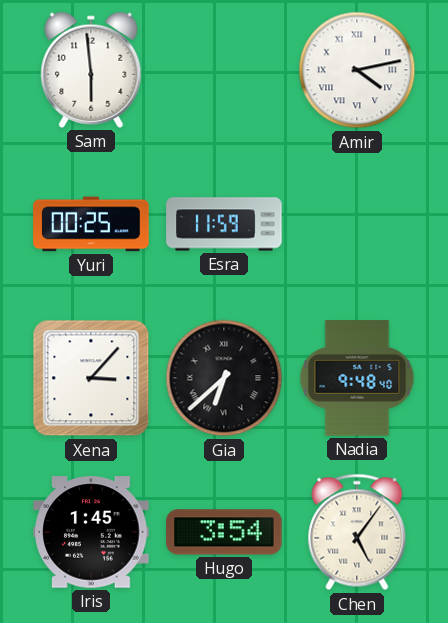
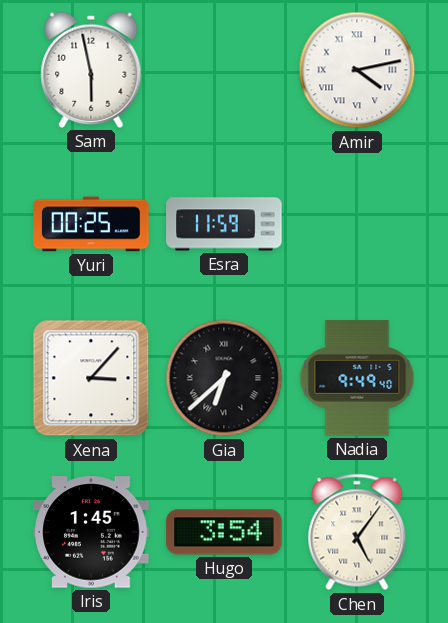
Sam: 5:59 -> 5:58 (91, 70)
Nadia: 9:48 -> 9:49 (357, 378)
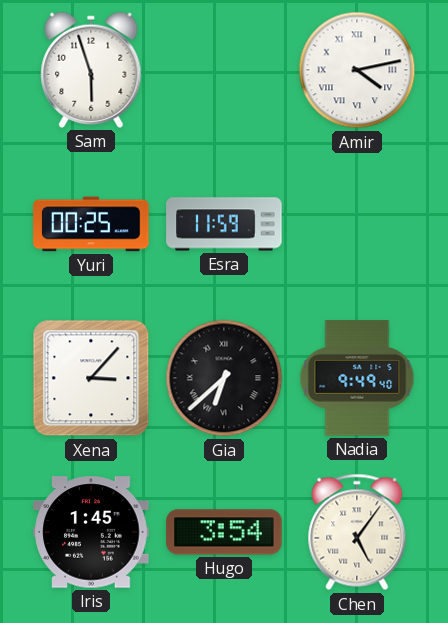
Sam: 5:58 -> 5:57 (91, 70)
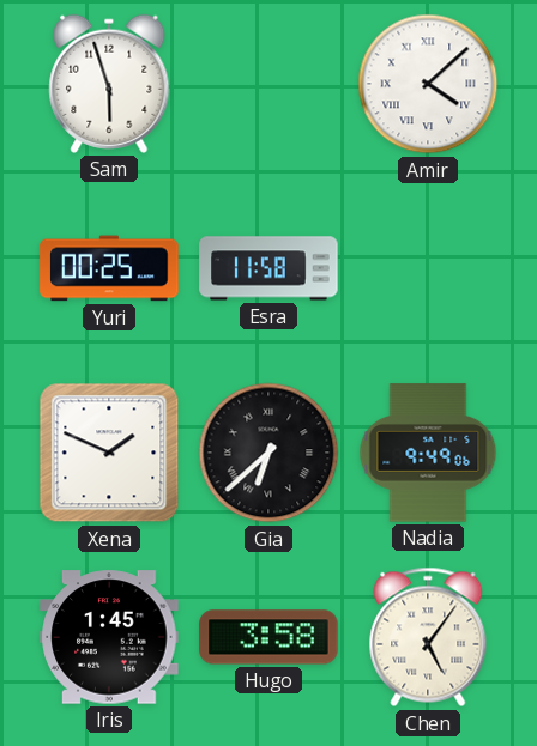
Amir: 4:13 -> 4:08 (428, 84)
Esra: 11:59 -> 11:58 (268, 268)
Xena: 3:07 -> 1:49 (109, 453)
Nadia: 9:49:40 -> 9:49:06 (428, 453)
Hugo: 3:54 -> 3:58 (268, 637)
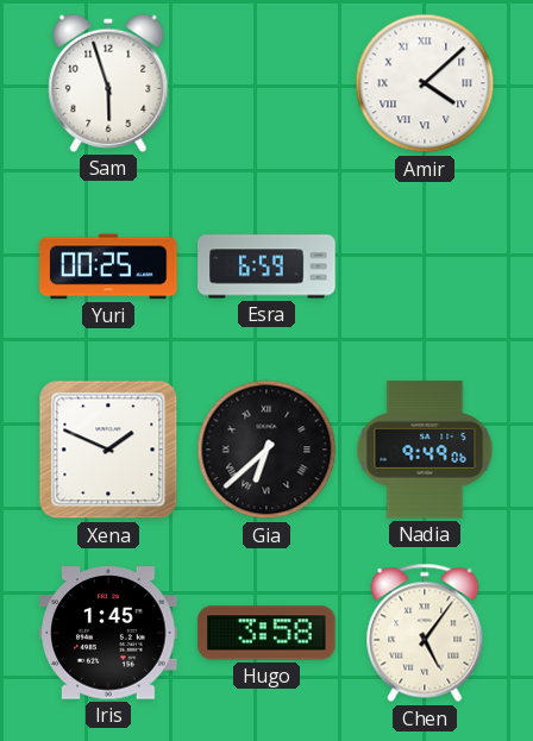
Esra: 11:58 -> 6:59 (266, 266)
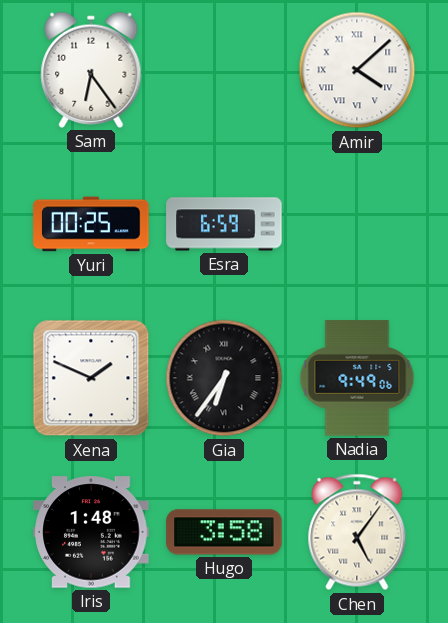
Sam: 5:57 -> 6:24 (91, 70)
Gia: 6:38 -> 6:36 (224, 378)
Iris: 1:45 -> 1:48 (91, 532)
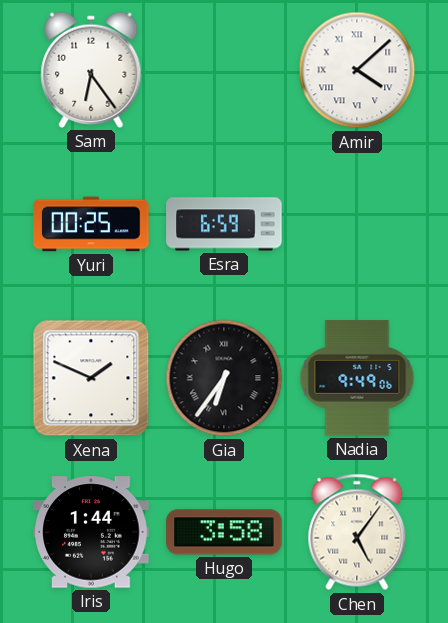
Iris: 1:48 -> 1:44 (91, 532)
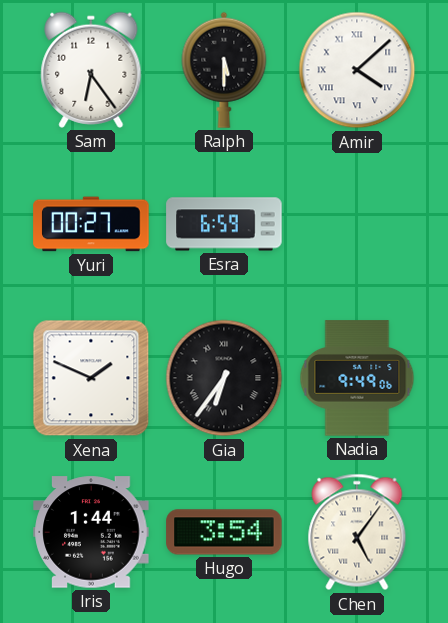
Ralph: none -> 5:30 (224, 70)
Yuri: 00:25 -> 00:27 (91, 224)
Hugo: 3:58 -> 3:54 (224, 532)
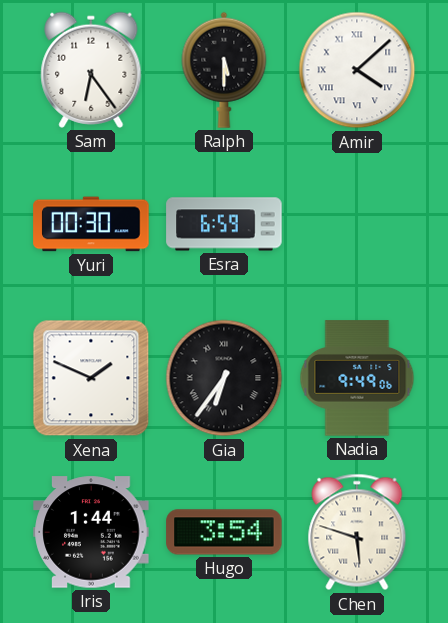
Yuri: 00:27 -> 00:30 (91, 224)
Chen: 5:06 -> 5:48 (357, 532)
